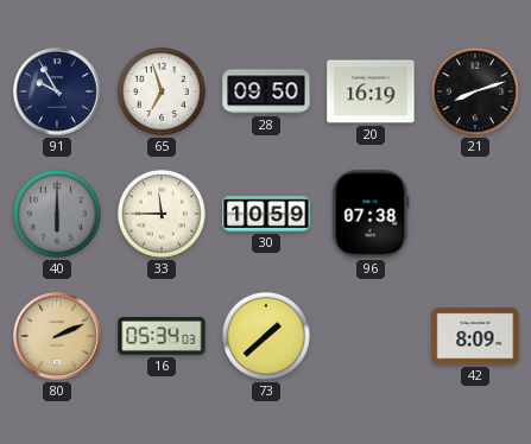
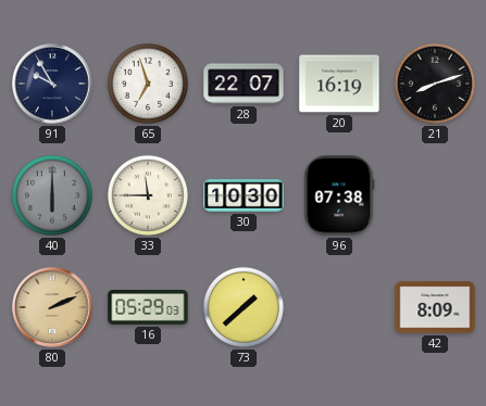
28: 09:50 -> 22:07 (244, 84)
30: 10:59 -> 10:30 (244, 195)
16: 05:34 -> 05:29 (148, 308)
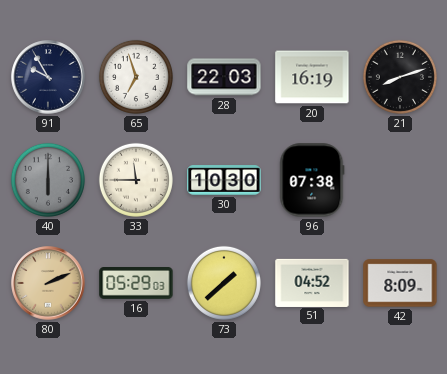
28: 22:07 -> 22:03 (224, 77)
51: none -> 04:52 (312, 282)
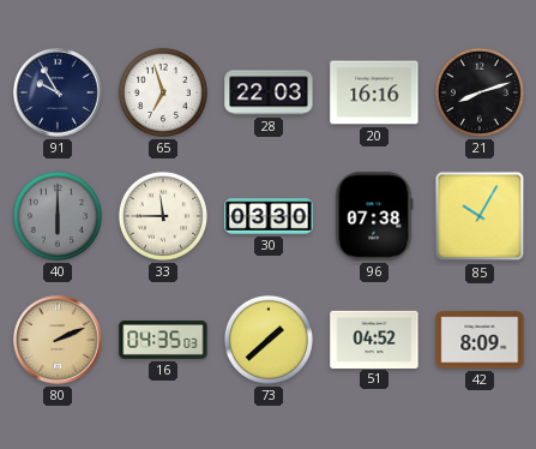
20: 16:19 -> 16:16 (374, 92)
30: 10:30 -> 03:30 (269, 216)
85: none -> 10:05 (480, 216)
16: 05:29 -> 04:35 (163, 341)
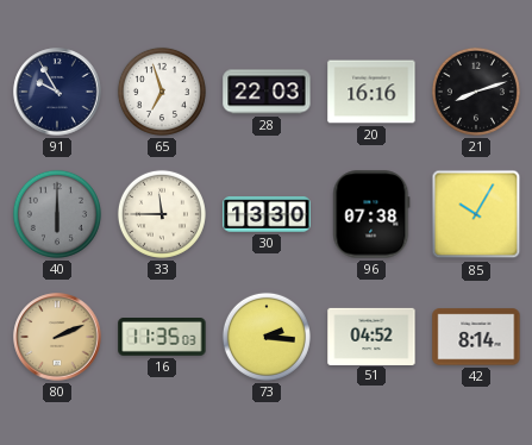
30: 03:30 -> 13:30 (267, 214)
16: 04:35 -> 11:35 (162, 338)
73: 1:38 -> 2:16 (267, 337)
42: 8:09 -> 8:14 (476, 337)
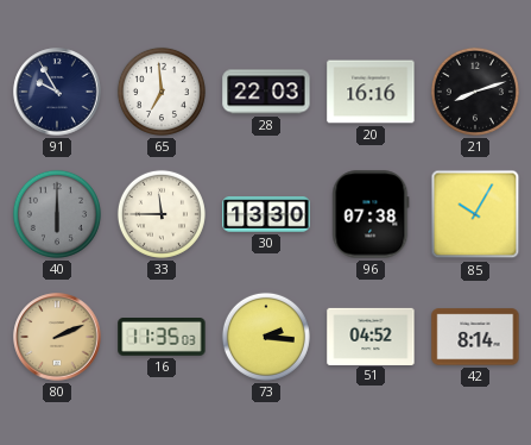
65: 6:57 -> 6:59 (162, 92)
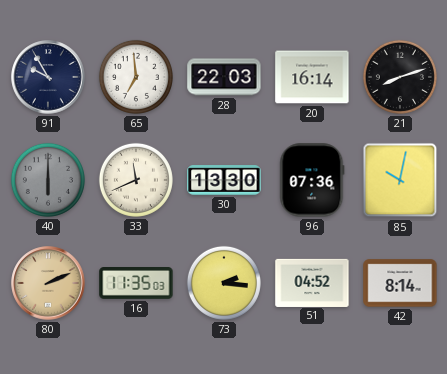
20: 16:16 -> 16:14 (312, 77)
33: 11:45 -> 11:41 (136, 180)
96: 07:38 -> 07:36 (312, 180)
85: 10:05 -> 10:02 (400, 180)
